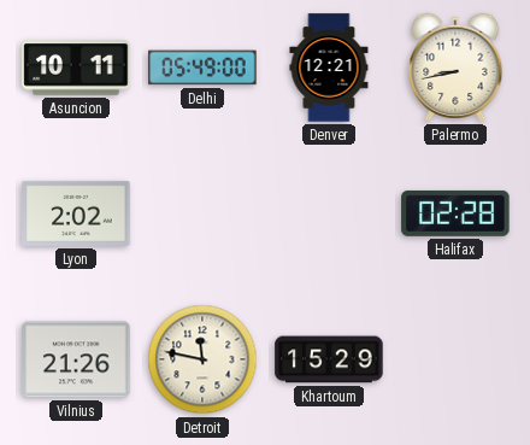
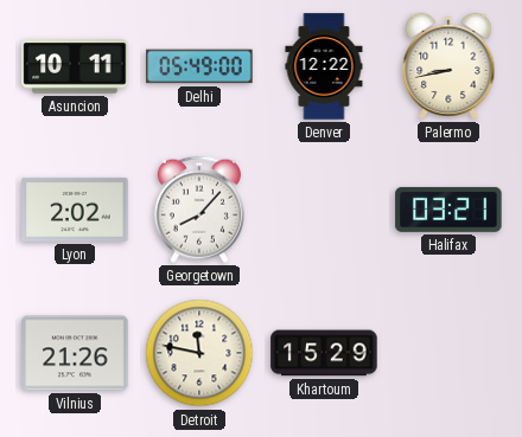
Denver: 12:21 -> 12:22 (324, 66)
Georgetown: none -> 8:07 (199, 210)
Halifax: 02:28 -> 03:21 (448, 210)
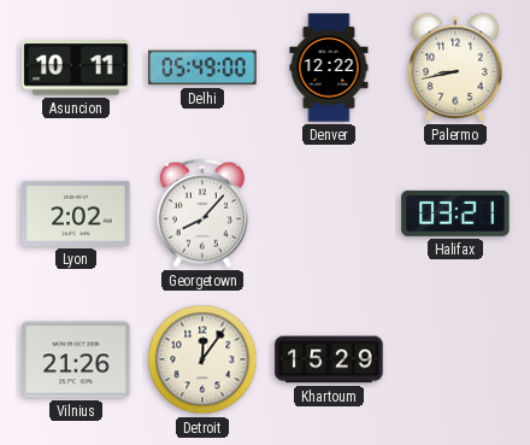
Detroit: 11:47 -> 12:06 (202, 359)
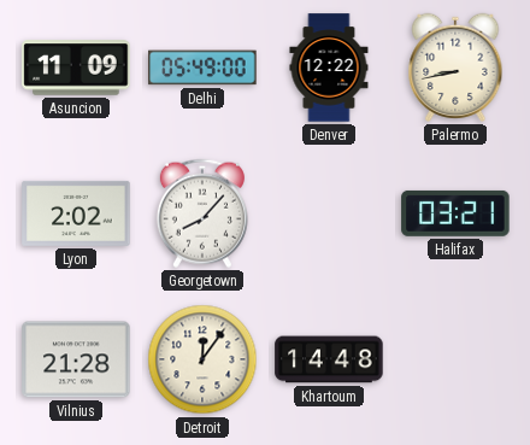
Asuncion: 10:11 -> 11:09 (76, 68)
Vilnius: 21:26 -> 21:28 (76, 359)
Khartoum: 15:29 -> 14:48 (329, 359)
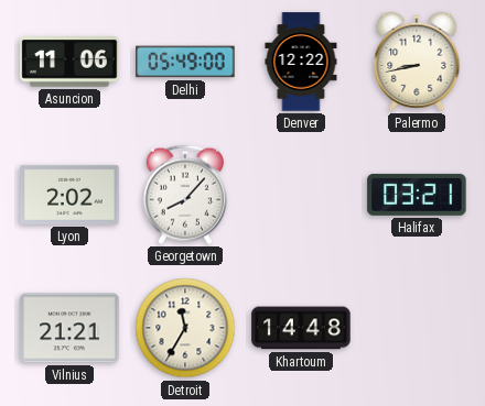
Asuncion: 11:09 -> 11:06 (69, 62)
Vilnius: 21:28 -> 21:21 (69, 328)
Detroit: 12:06 -> 11:35 (185, 328)
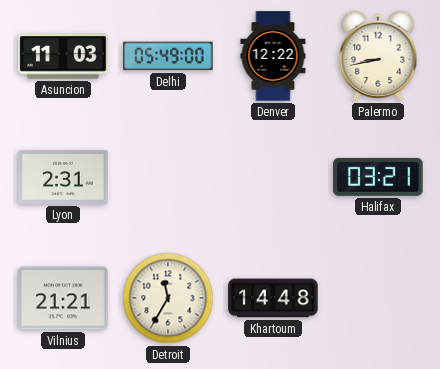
Asuncion: 11:06 -> 11:03 (63, 56)
Lyon: 2:02 -> 2:31 (63, 177)
Georgetown: 8:07 -> none (185, 195)
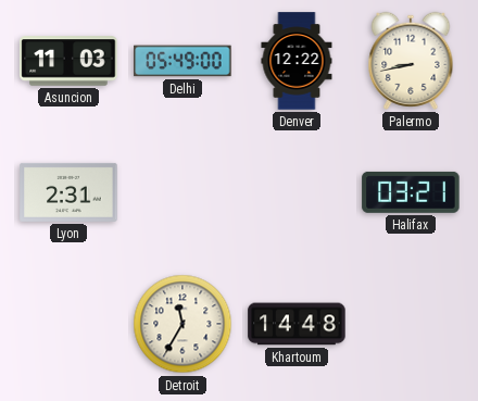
Vilnius: 21:21 -> none (63, 298)
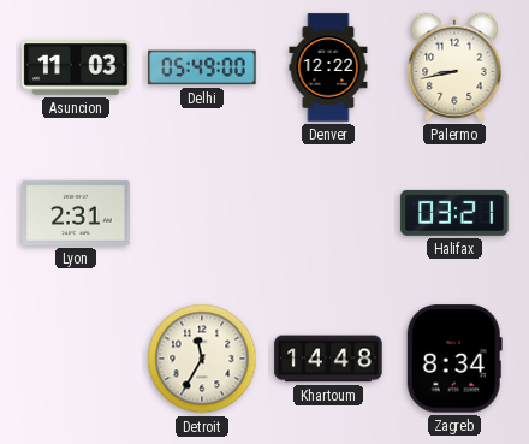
Zagreb: none -> 8:34 (454, 359)
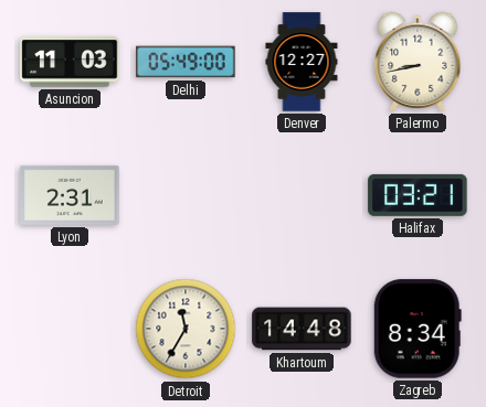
Denver: 12:22 -> 12:27 (302, 62)
